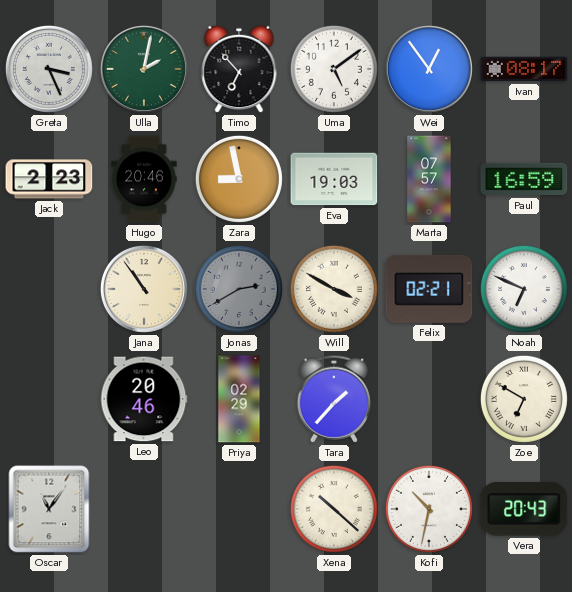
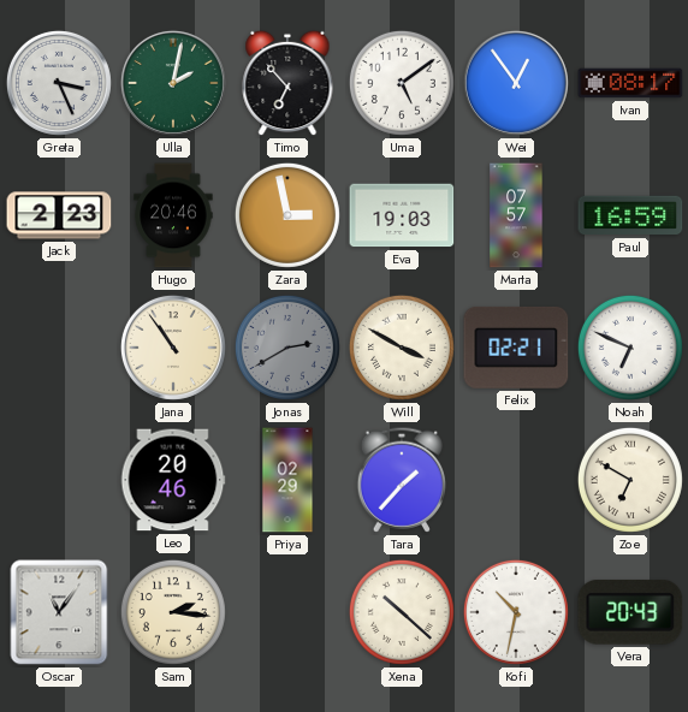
Zara: 8:58 -> 2:58 (287, 215)
Sam: none -> 2:16 (173, 612)
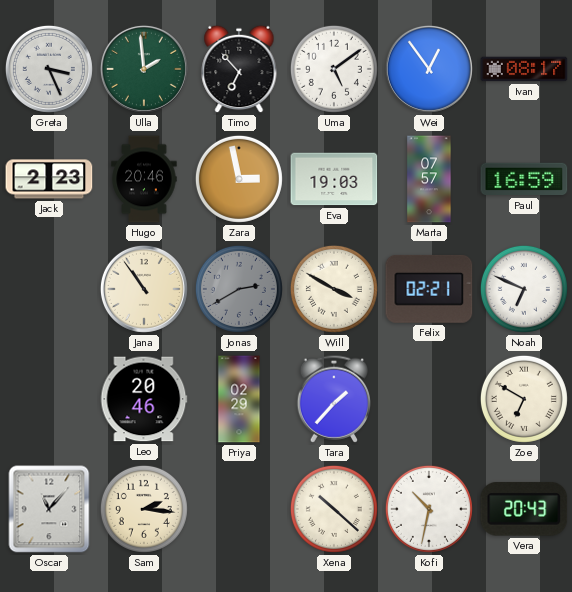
Ulla: 2:02 -> 1:59 (144, 69)
Oscar: 11:06 -> 11:07 (49, 509)
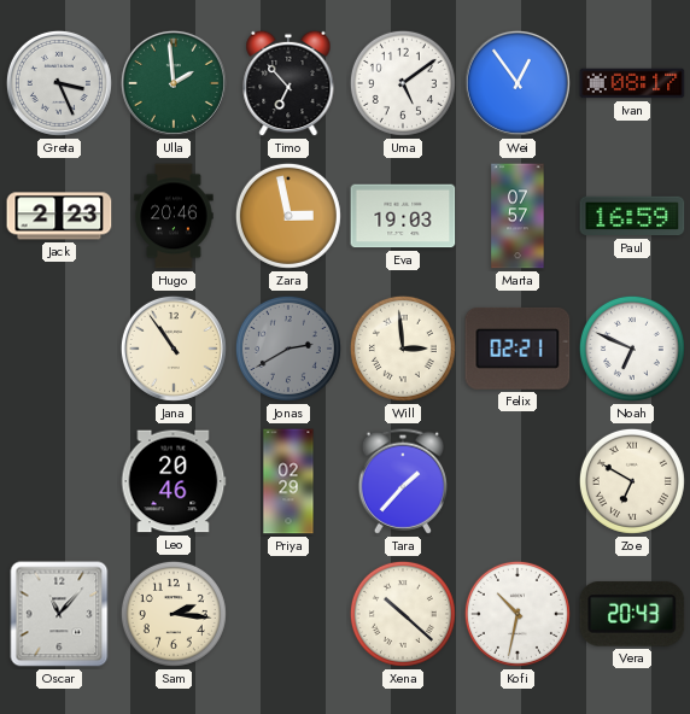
Will: 3:50 -> 2:59 (403, 349)
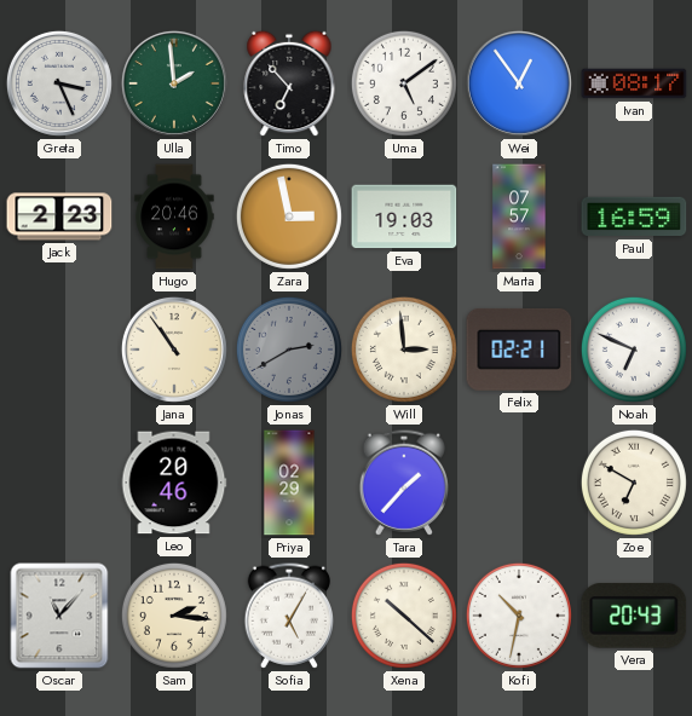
Sofia: none -> 5:05 (288, 616)
